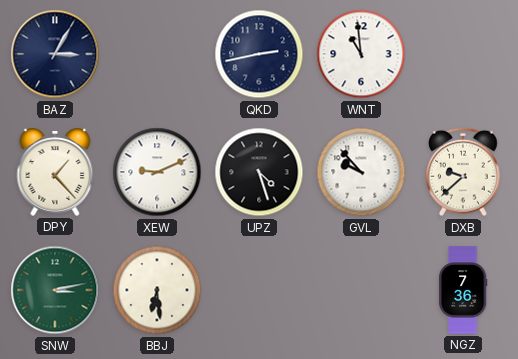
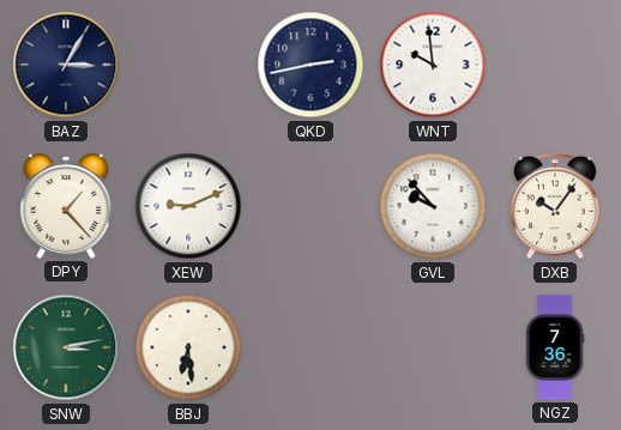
WNT: 10:59 -> 9:59 (433, 65)
UPZ: 4:27 -> none (259, 172)
DXB: 9:38 -> 10:06 (555, 206)
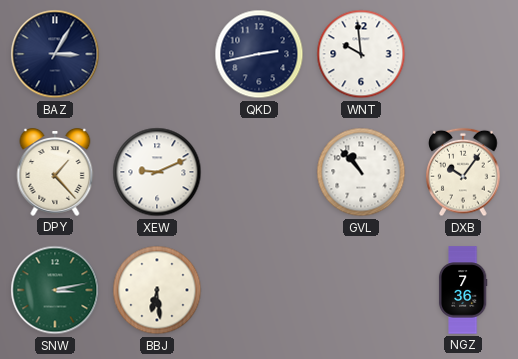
GVL: 9:53 -> 10:53 (361, 172)
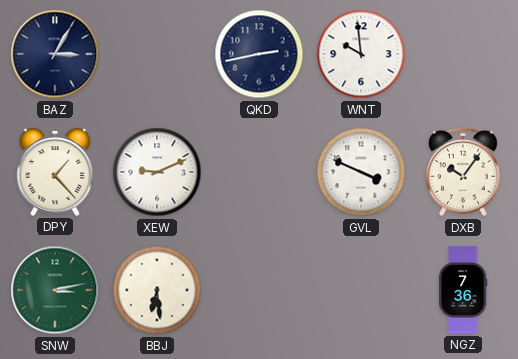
GVL: 10:53 -> 3:49 (361, 172)
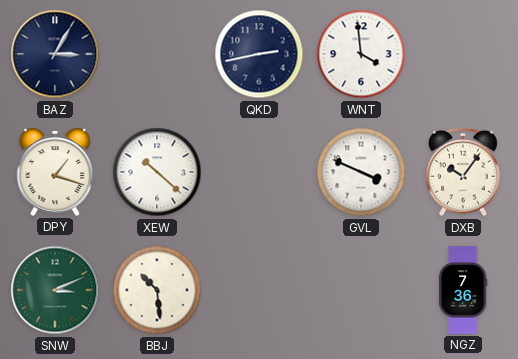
WNT: 9:59 -> 3:59 (361, 54)
DPY: 1:23 -> 1:18 (55, 173)
XEW: 9:11 -> 10:22 (157, 172)
SNW: 3:13 -> 3:11 (55, 290)
BBJ: 6:29 -> 10:29 (157, 290)
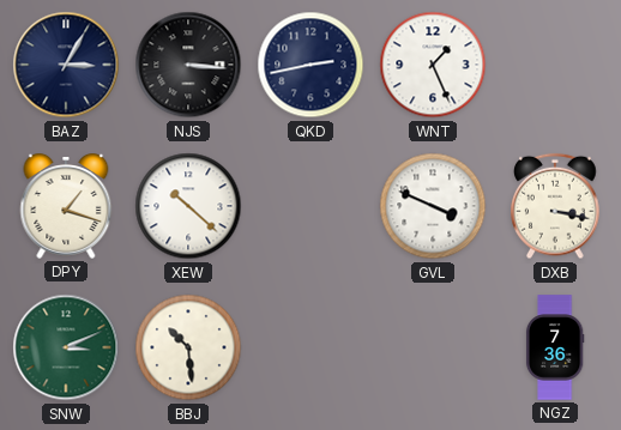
NJS: none -> 3:16 (188, 65)
WNT: 3:59 -> 1:26 (433, 65)
DXB: 10:06 -> 3:17 (555, 206)
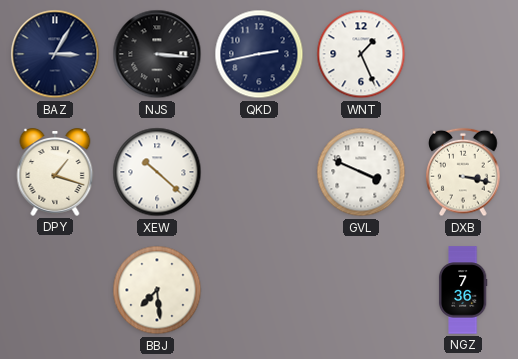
SNW: 3:11 -> none (66, 347)
BBJ: 10:29 -> 7:29 (157, 290)
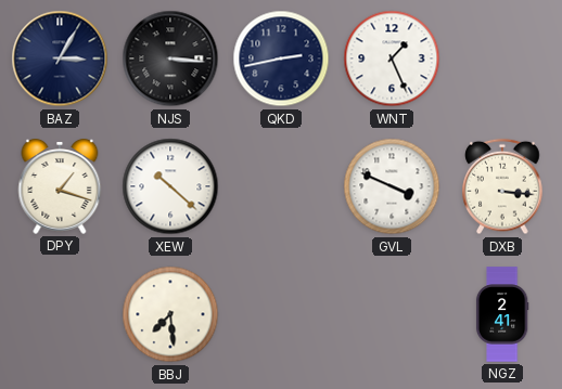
DXB: 3:17 -> 3:16 (502, 186)
NGZ: 7:36 -> 2:41 (502, 314)
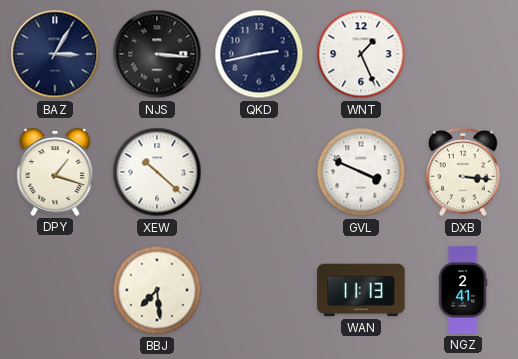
WAN: none -> 11:13 (361, 290)
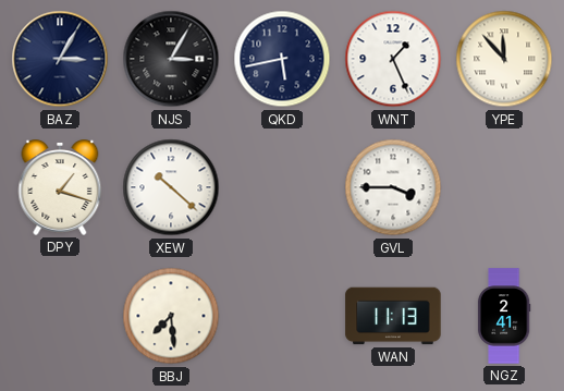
NJS: 3:16 -> 3:05 (171, 59)
QKD: 2:43 -> 5:43 (282, 59)
YPE: none -> 11:53 (504, 59)
GVL: 3:49 -> 3:45 (393, 187)
DXB: 3:16 -> none (463, 172)
